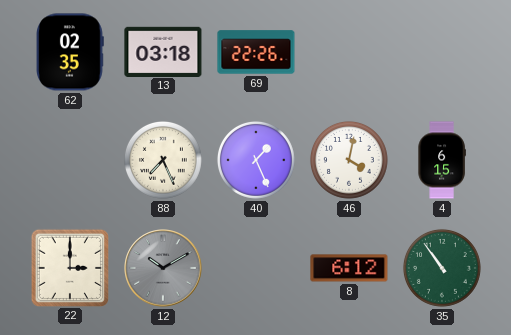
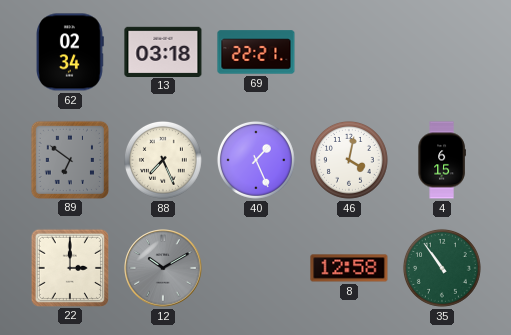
62: 02:35 -> 02:34 (70, 52)
69: 22:26 -> 22:21 (256, 52)
89: none -> 6:51 (69, 159)
8: 6:12 -> 12:58 (349, 268)
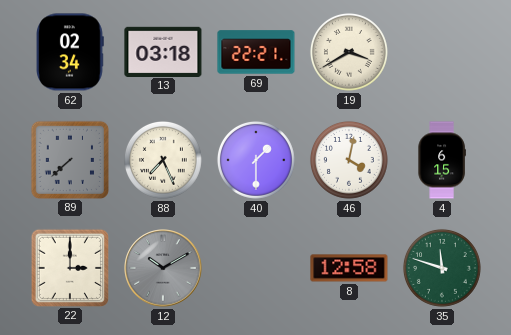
19: none -> 3:40 (349, 52)
89: 6:51 -> 7:38 (69, 159)
40: 1:26 -> 1:30 (256, 160)
35: 10:54 -> 11:48 (442, 268)
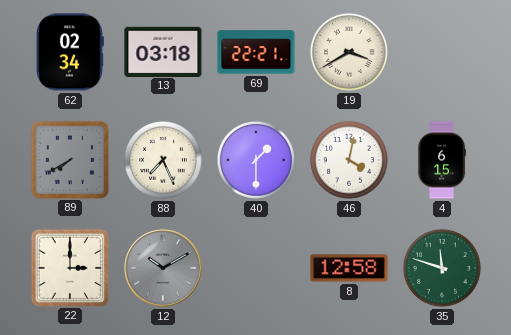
89: 7:38 -> 7:40 (69, 159)
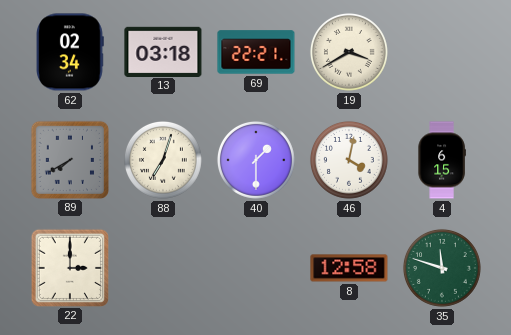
88: 7:26 -> 7:03 (163, 160)
12: 10:10 -> none (163, 268)
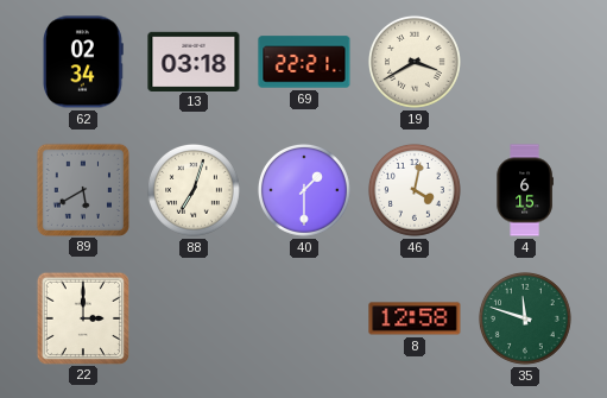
89: 7:40 -> 5:40 (82, 189)
